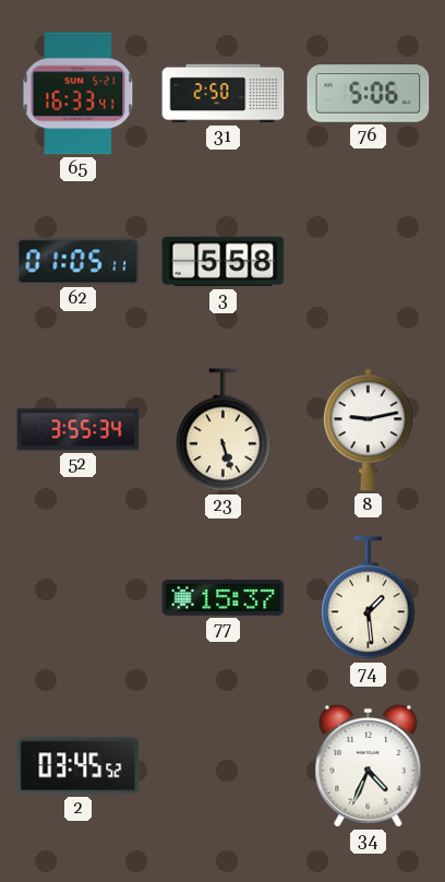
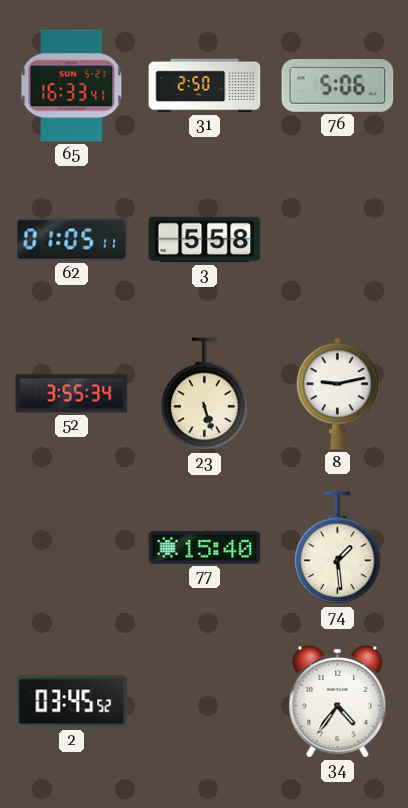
77: 15:37 -> 15:40 (205, 547)
34: 4:34 -> 4:36 (338, 701)
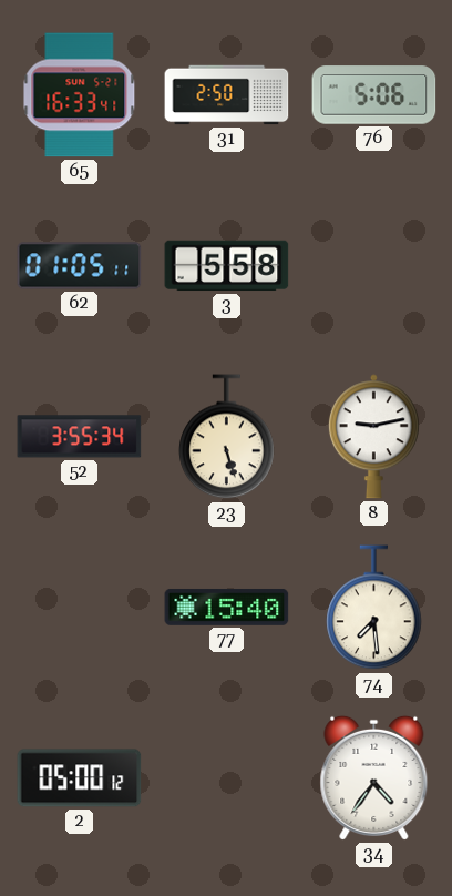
74: 1:29 -> 7:29 (374, 608)
2: 03:45 -> 05:00 (80, 778)
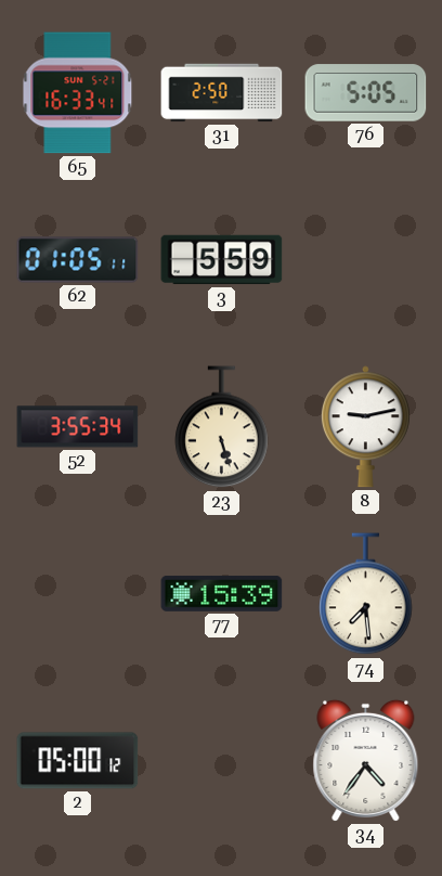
76: 5:06 -> 5:05 (366, 93)
3: 5:58 -> 5:59 (222, 260)
77: 15:40 -> 15:39 (222, 593)
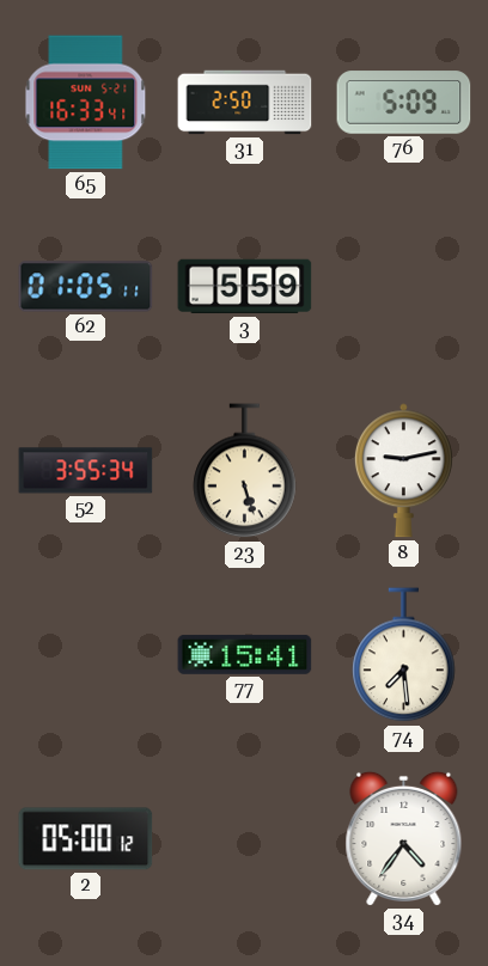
76: 5:05 -> 5:09 (404, 103)
77: 15:39 -> 15:41 (245, 654)
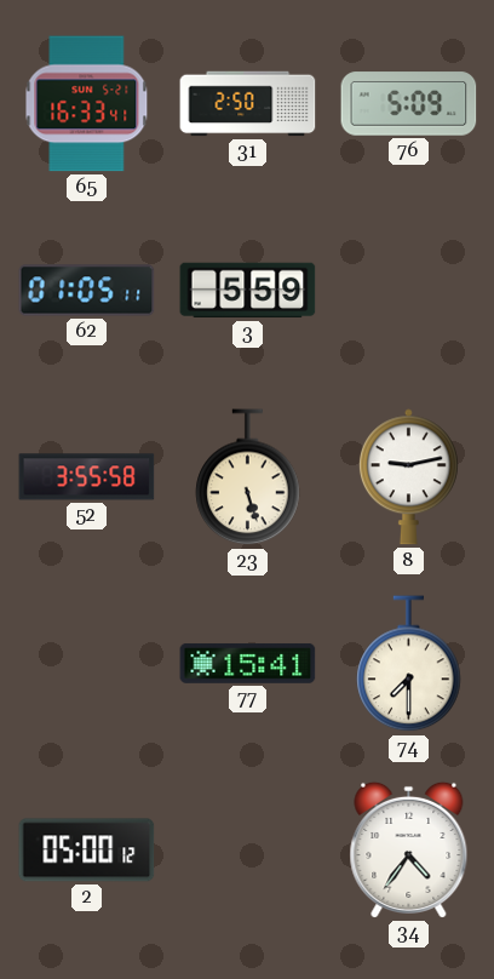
52: 3:55:34 -> 3:55:58 (87, 477)
74: 7:29 -> 7:30 (409, 664)
